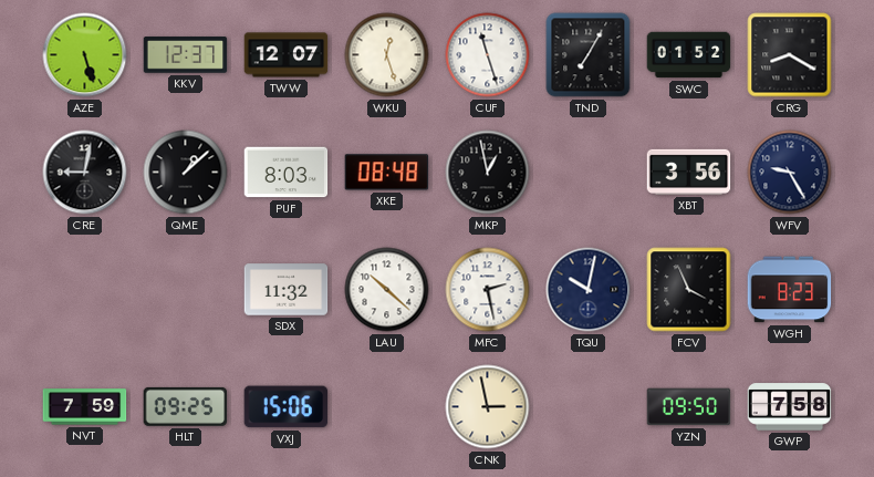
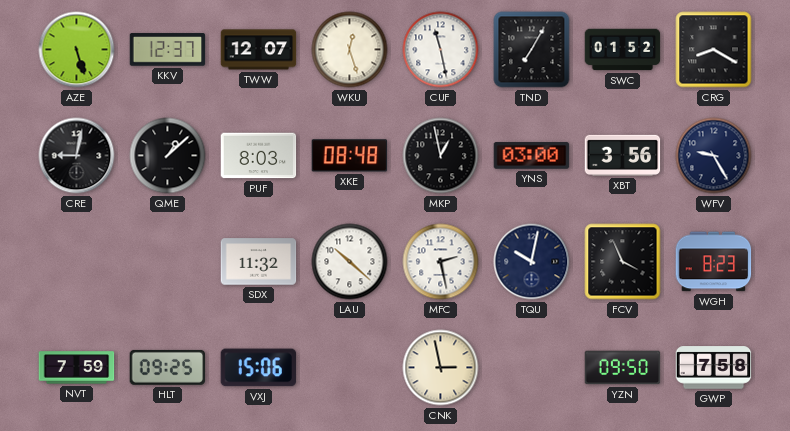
CUF: 11:27 -> 11:28 (441, 50)
YNS: none -> 03:00 (532, 156)
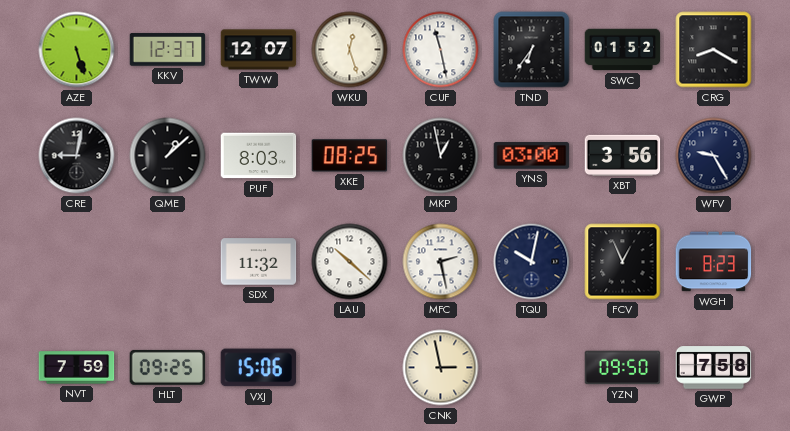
TND: 7:05 -> 6:36 (532, 50)
XKE: 08:48 -> 08:25 (350, 156)
FCV: 3:56 -> 12:56 (623, 262)
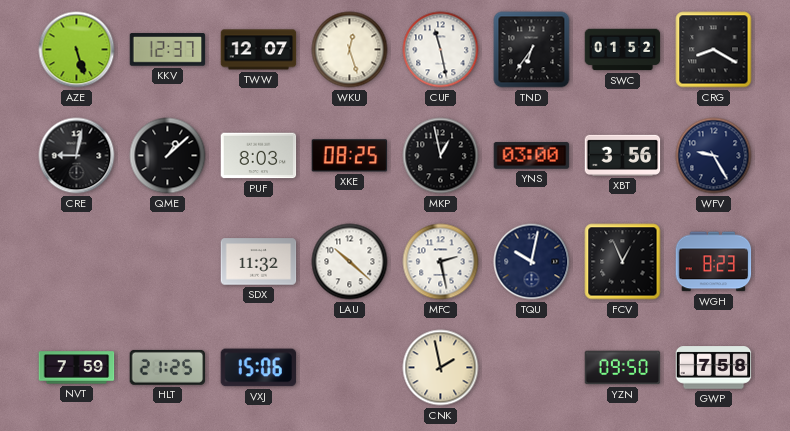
HLT: 09:25 -> 21:25 (168, 367)
CNK: 2:58 -> 1:58 (441, 368)
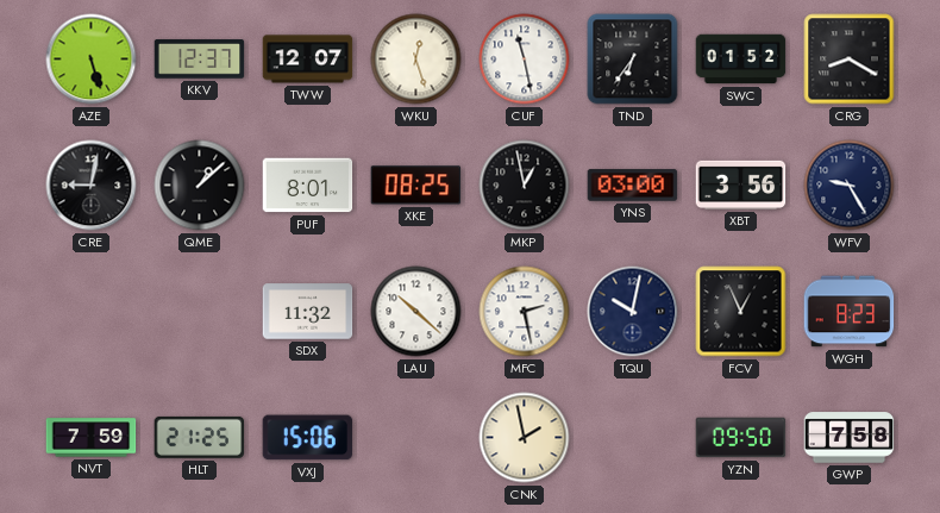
PUF: 8:03 -> 8:01 (308, 186)
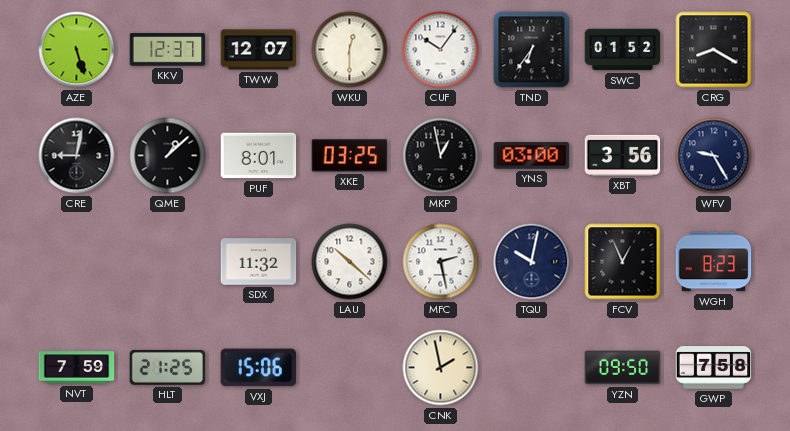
WKU: 12:27 -> 12:30 (350, 50)
CUF: 11:28 -> 10:06 (441, 50)
XKE: 08:25 -> 03:25 (350, 156)
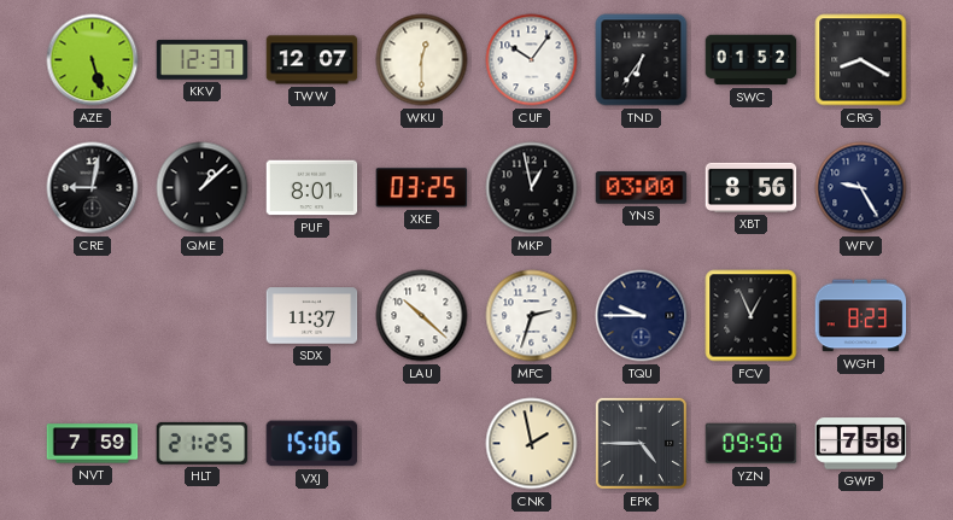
XBT: 3:56 -> 8:56 (752, 187)
SDX: 11:32 -> 11:37 (312, 316)
MFC: 2:28 -> 2:33 (532, 316)
TQU: 10:02 -> 9:45 (642, 316)
EPK: none -> 4:45 (641, 443)
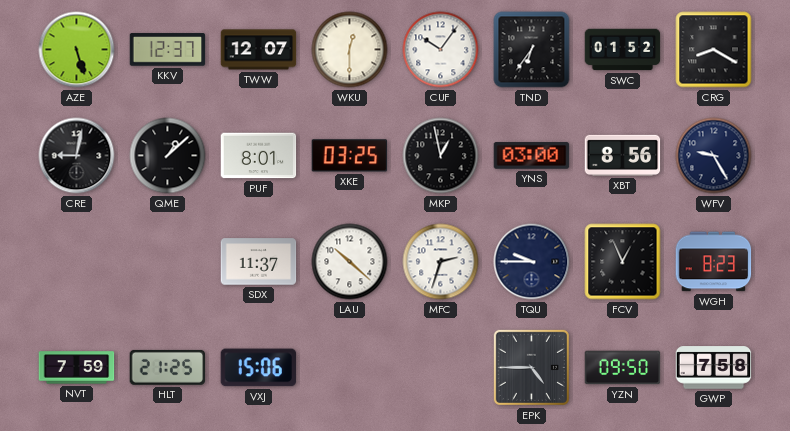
CNK: 1:58 -> none (532, 444)
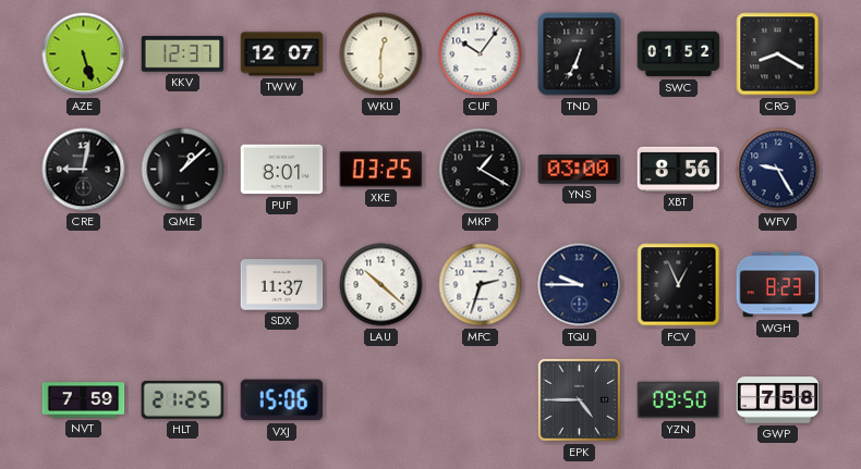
TND: 6:36 -> 6:34 (580, 54)
MKP: 12:58 -> 1:20 (481, 170)
